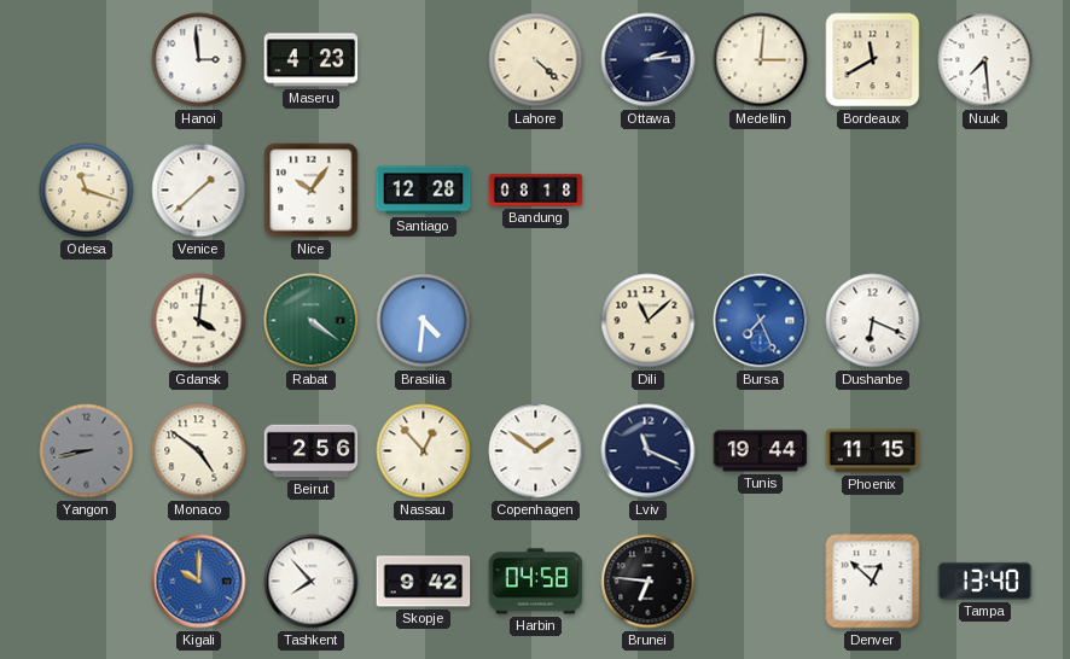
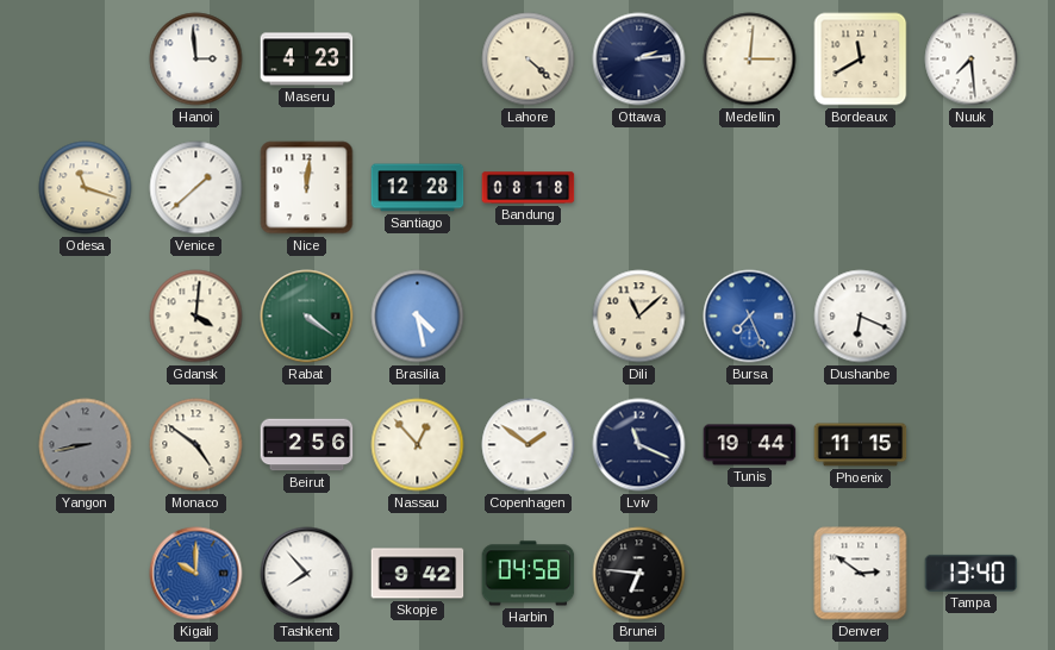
Nice: 10:06 -> 12:01 (307, 188)
Brasilia: 4:31 -> 4:28 (418, 317)
Denver: 12:52 -> 2:51 (861, 574)
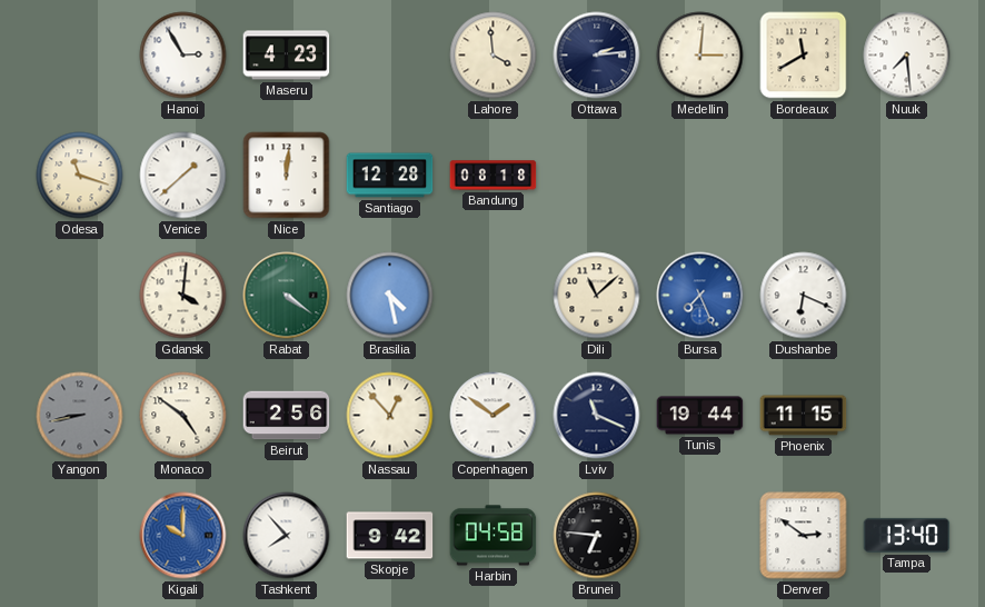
Hanoi: 2:59 -> 2:55 (183, 56)
Lahore: 4:22 -> 3:59 (494, 56)
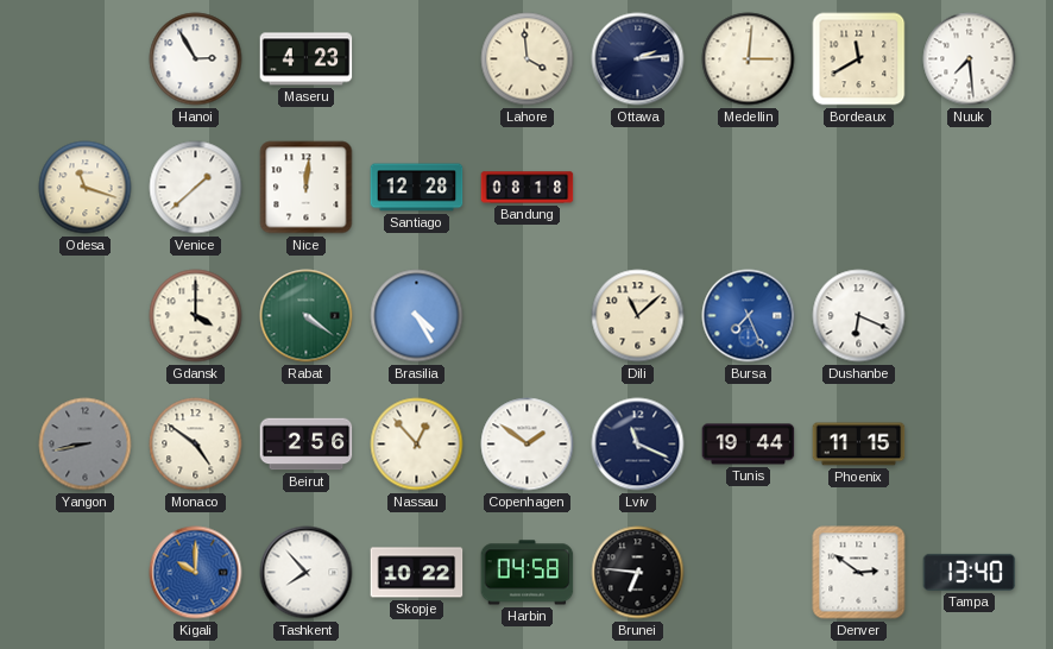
Gdansk: 4:01 -> 4:00 (196, 316)
Brasilia: 4:28 -> 4:25 (417, 316)
Skopje: 9:42 -> 10:22 (417, 573)
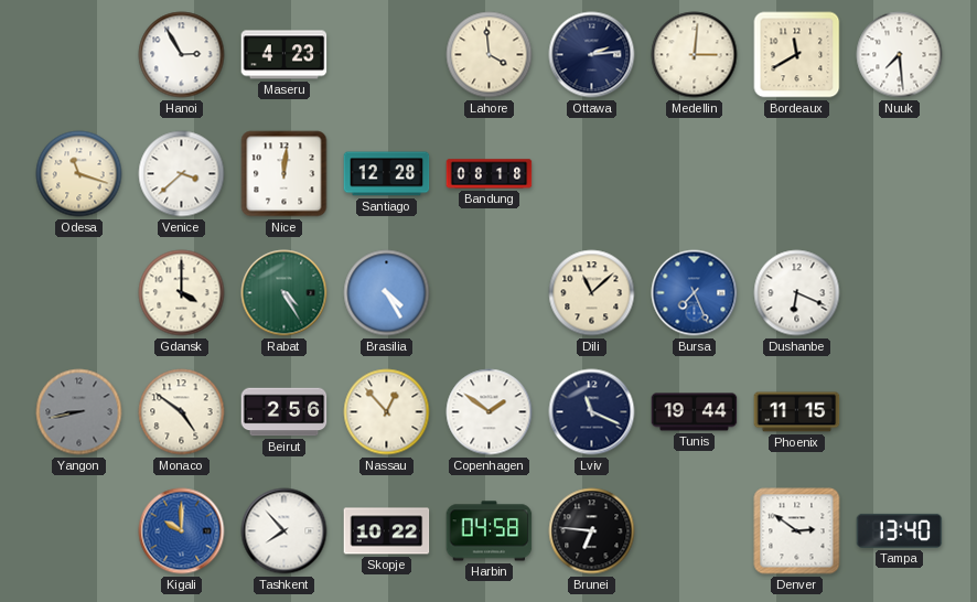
Venice: 1:38 -> 3:38 (182, 174)
Rabat: 4:21 -> 4:25 (284, 293)
